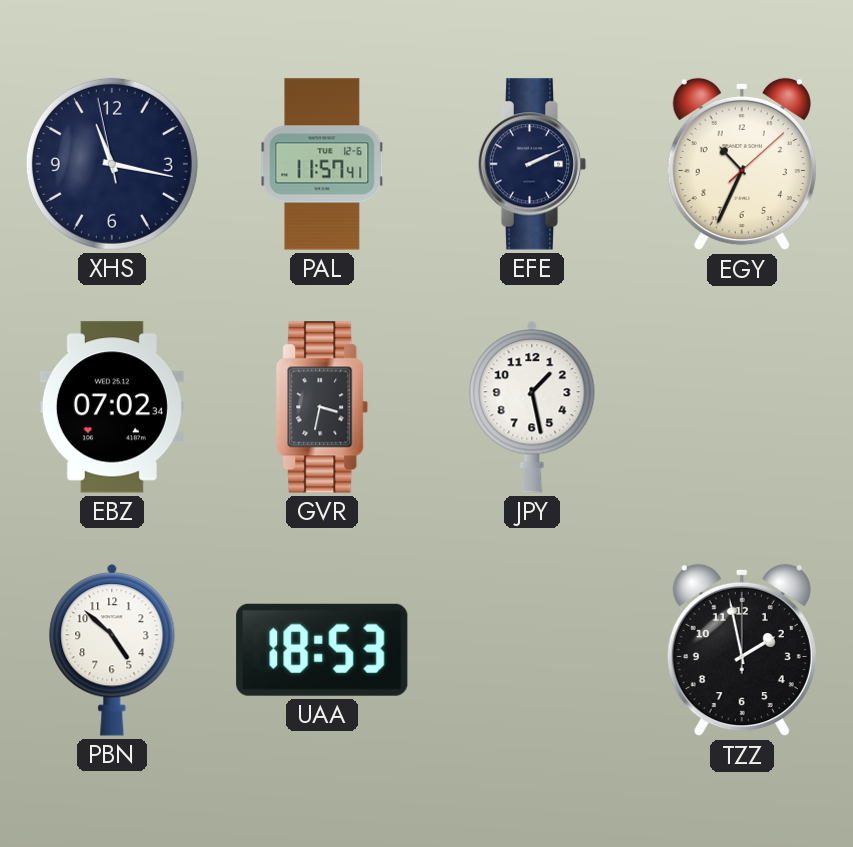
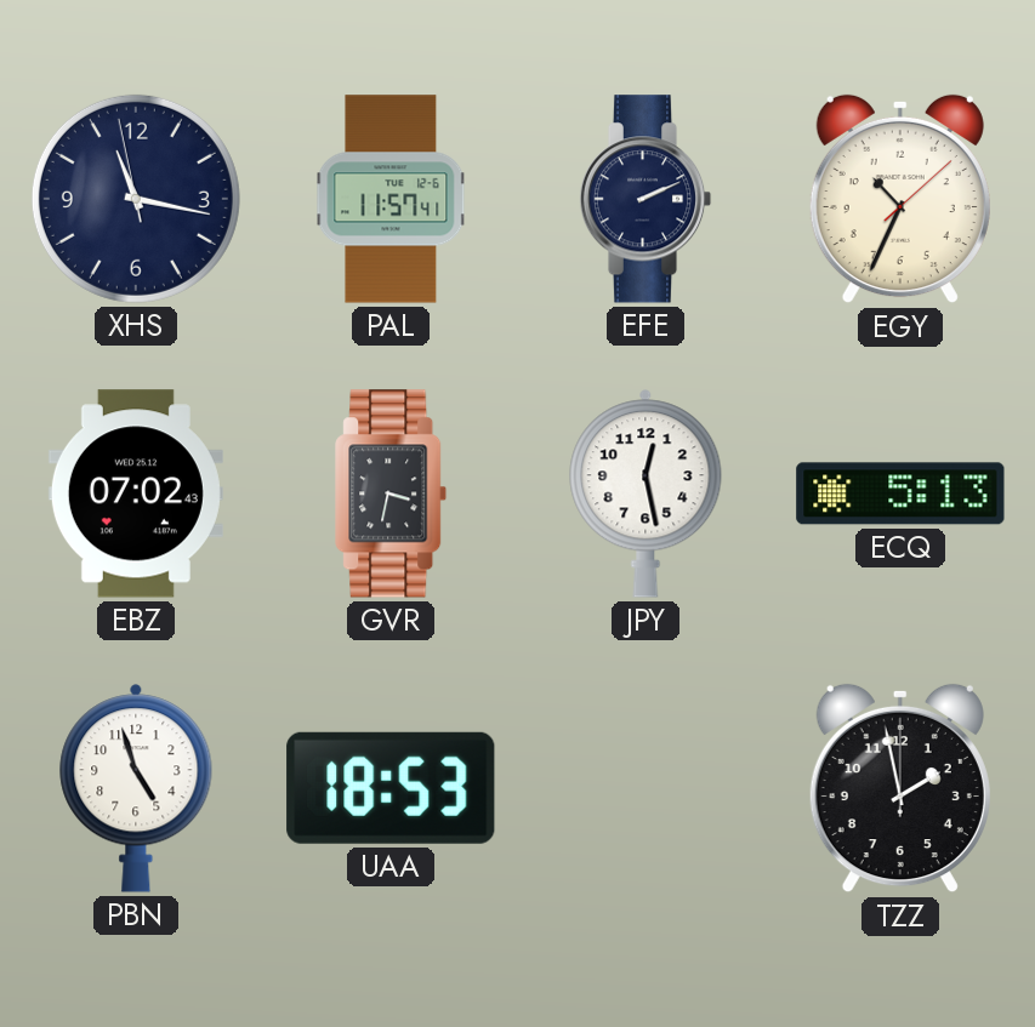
EBZ: 07:02:34 -> 07:02:43 (136, 493)
JPY: 1:28 -> 12:28 (646, 493)
ECQ: none -> 5:13 (900, 493)
PBN: 4:52 -> 4:57 (136, 788)
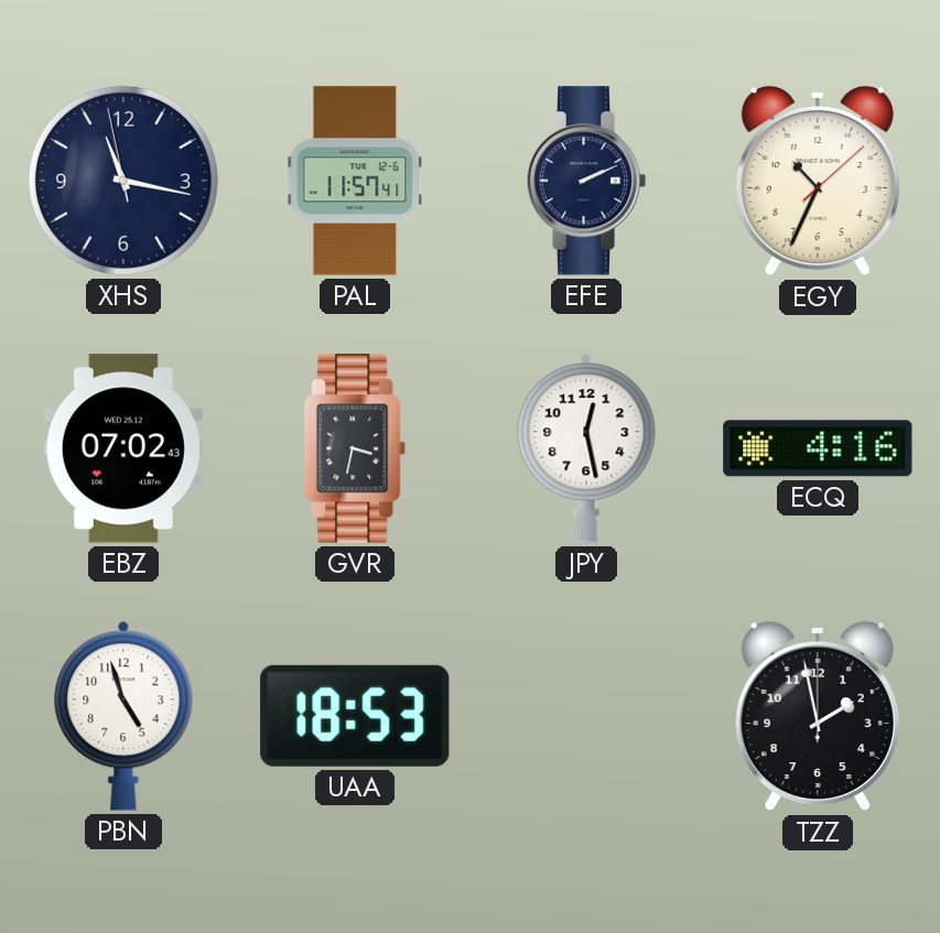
ECQ: 5:13 -> 4:16 (818, 448)
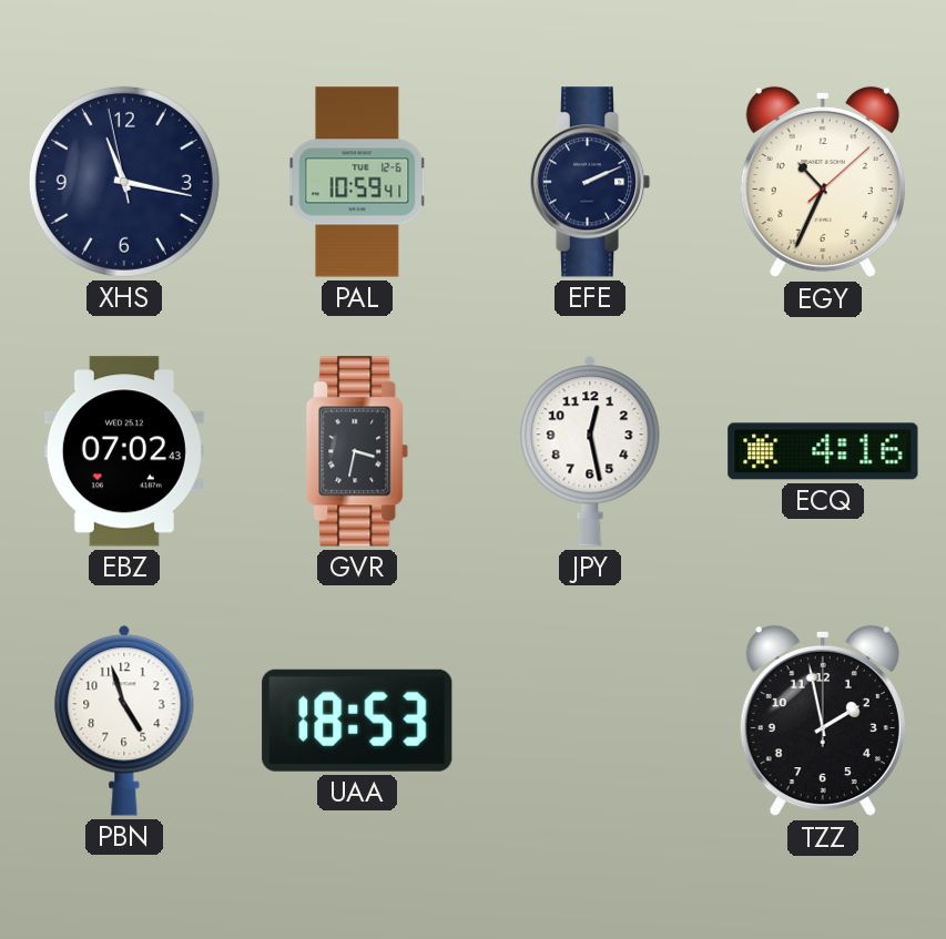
PAL: 11:57 -> 10:59 (357, 182)
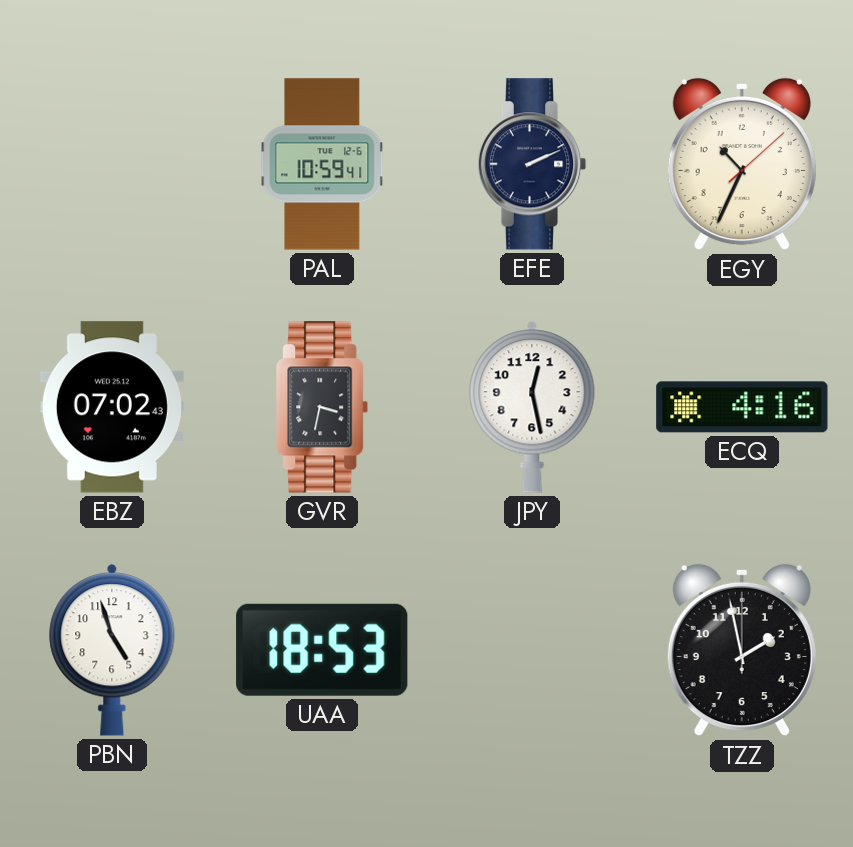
XHS: 11:16 -> none (124, 182)
